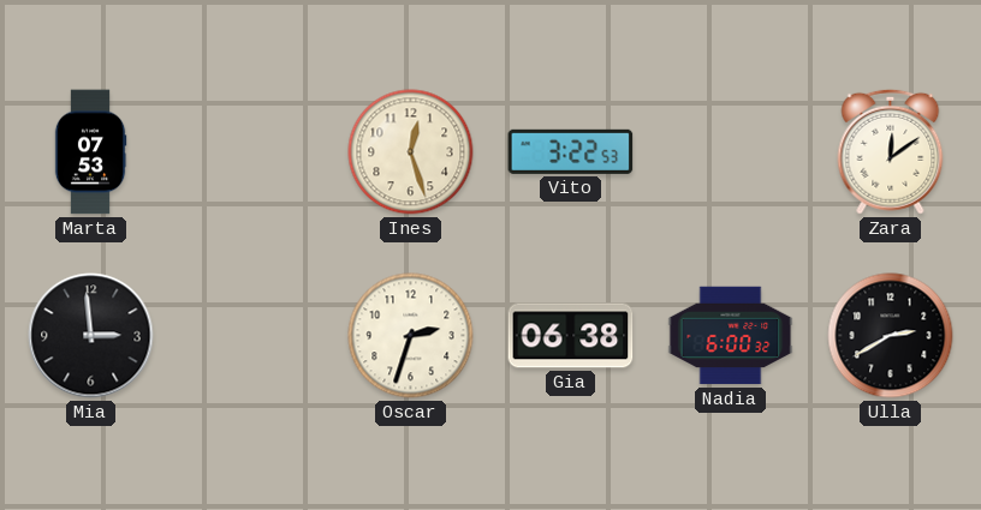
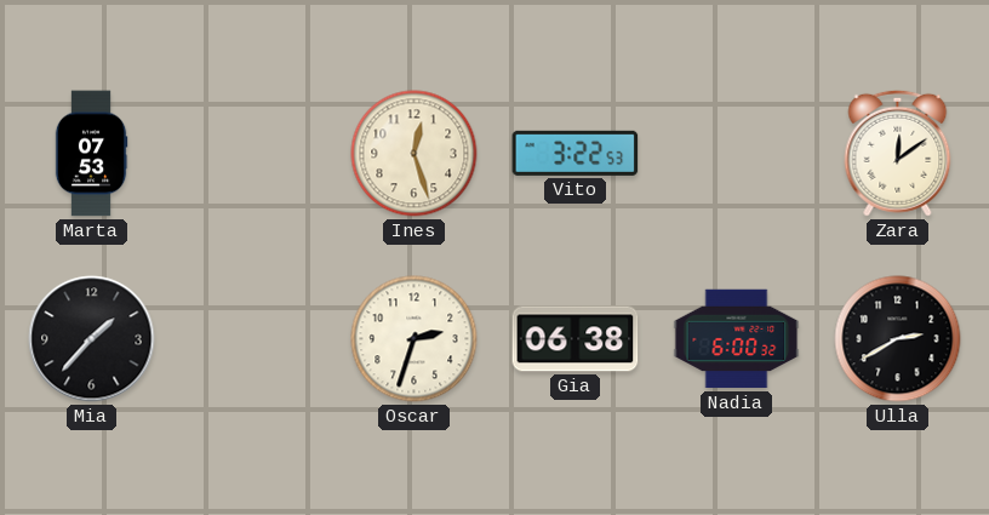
Mia: 2:59 -> 1:37 (92, 339)
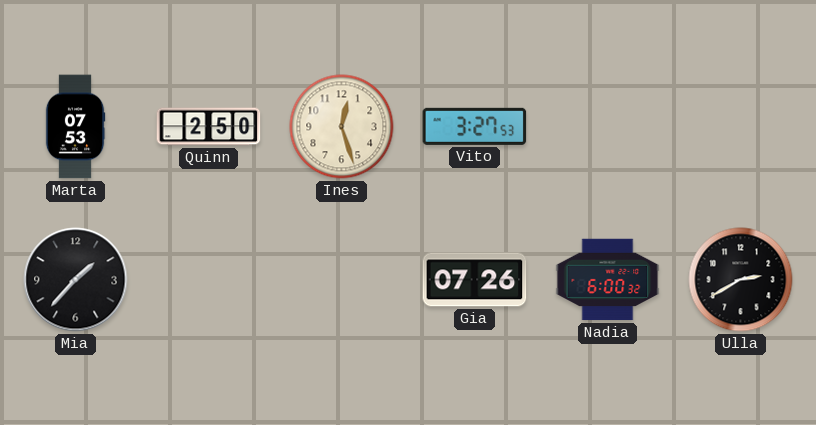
Quinn: none -> 2:50 (209, 127)
Vito: 3:22 -> 3:27 (475, 126)
Zara: 12:09 -> none (898, 153)
Oscar: 2:33 -> none (415, 339)
Gia: 06:38 -> 07:26 (475, 280)
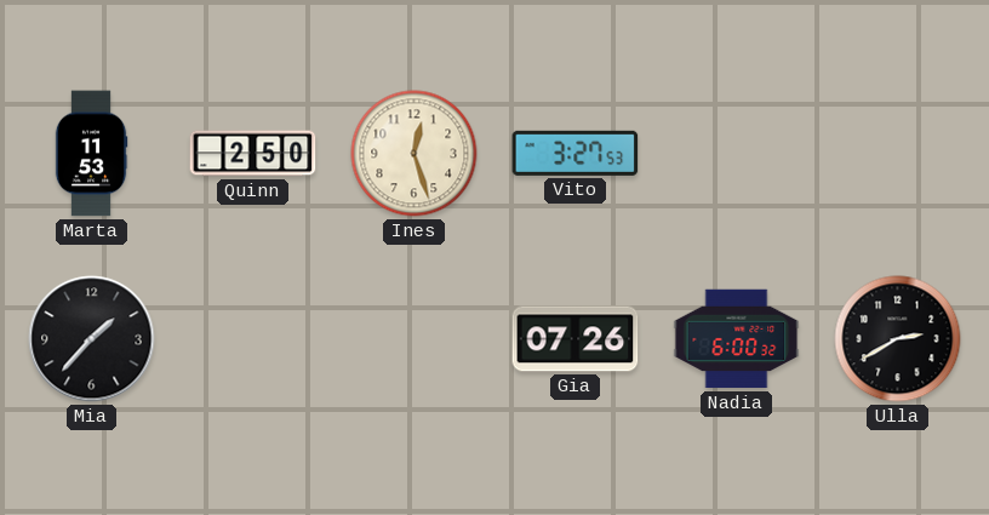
Marta: 07:53 -> 11:53 (91, 154)
